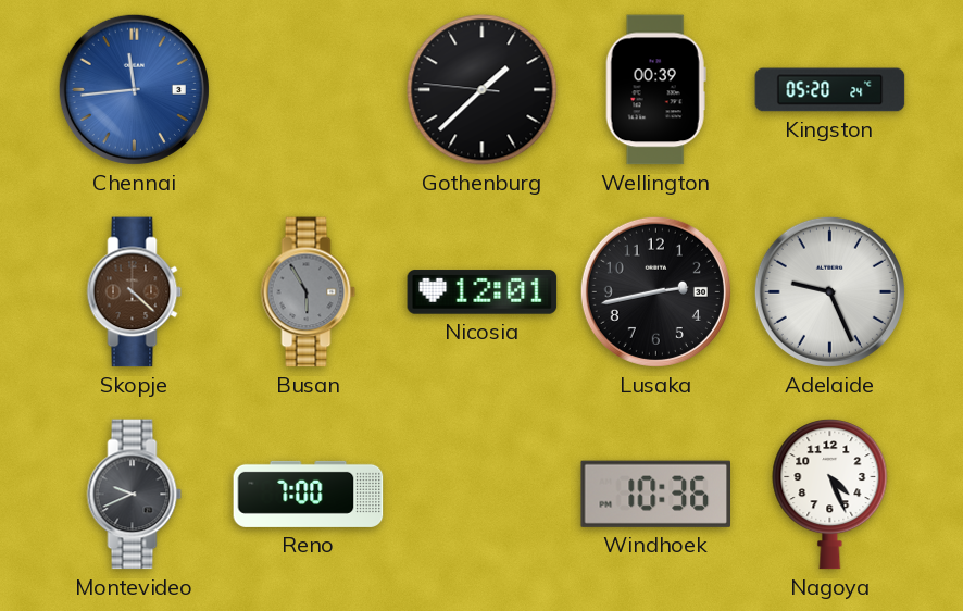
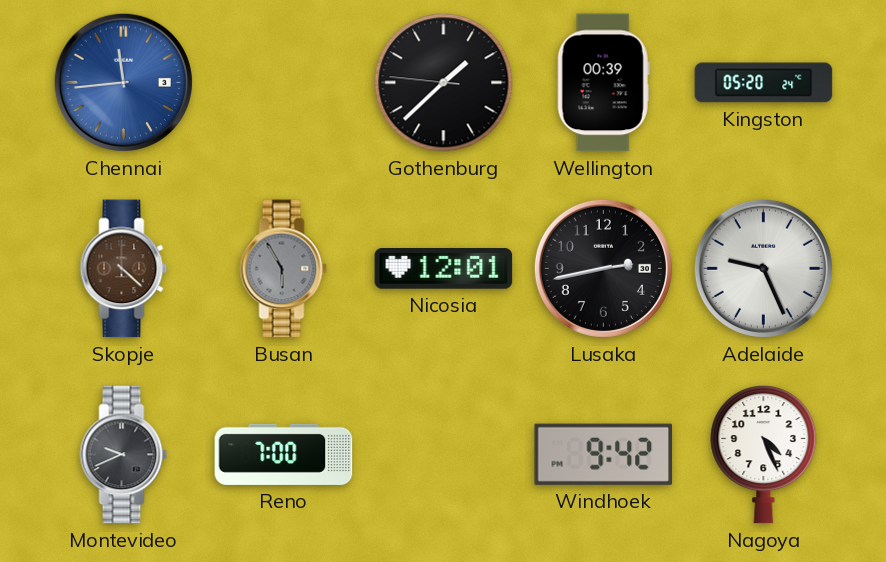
Windhoek: 10:36 -> 9:42 (603, 454)
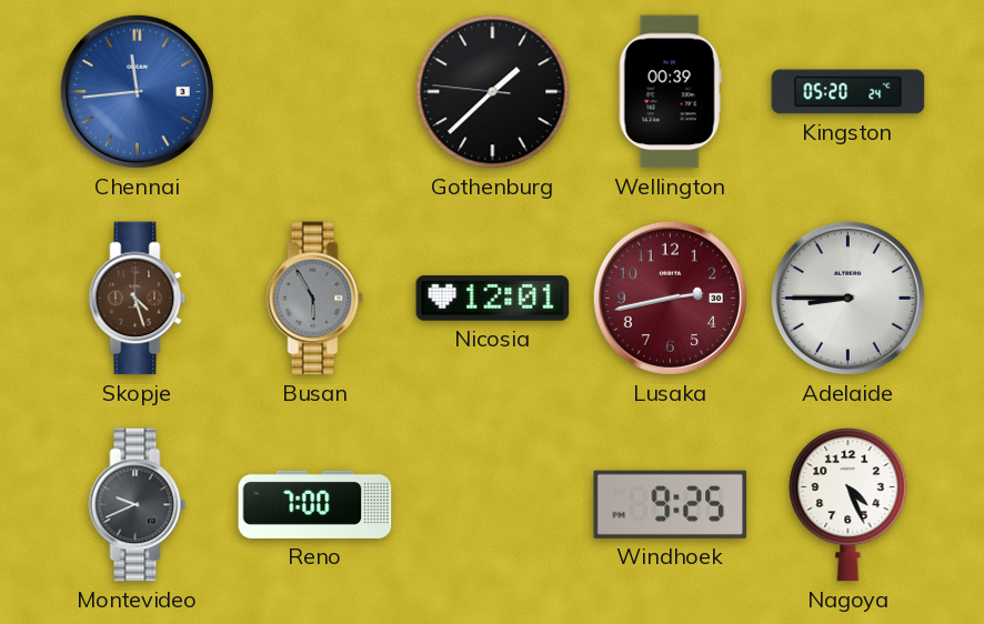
Skopje: 4:22 -> 4:27 (138, 299)
Lusaka dial: black -> burgundy (670, 298)
Adelaide: 9:26 -> 8:45 (847, 298)
Windhoek: 9:42 -> 9:25 (670, 504)
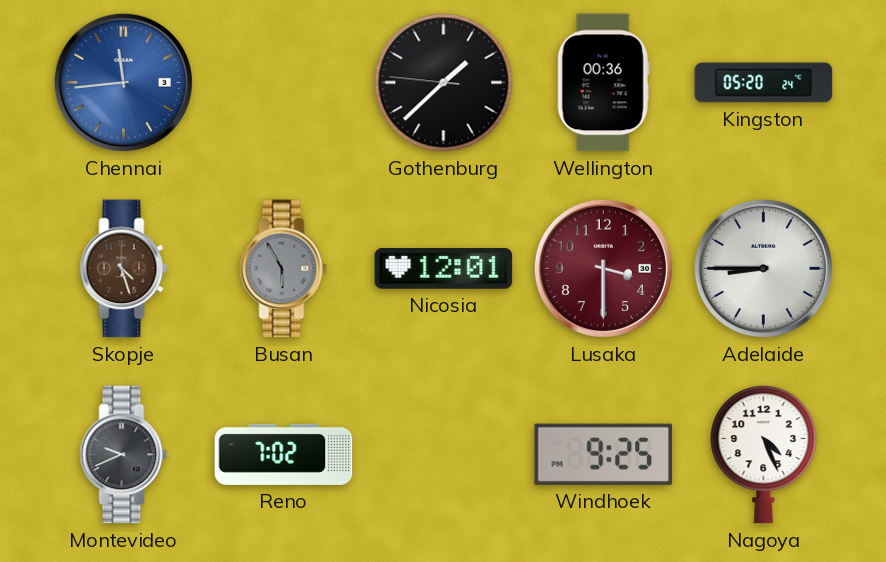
Wellington: 00:39 -> 00:36 (603, 83)
Lusaka: 2:43 -> 3:30 (603, 268)
Reno: 7:00 -> 7:02 (284, 454)
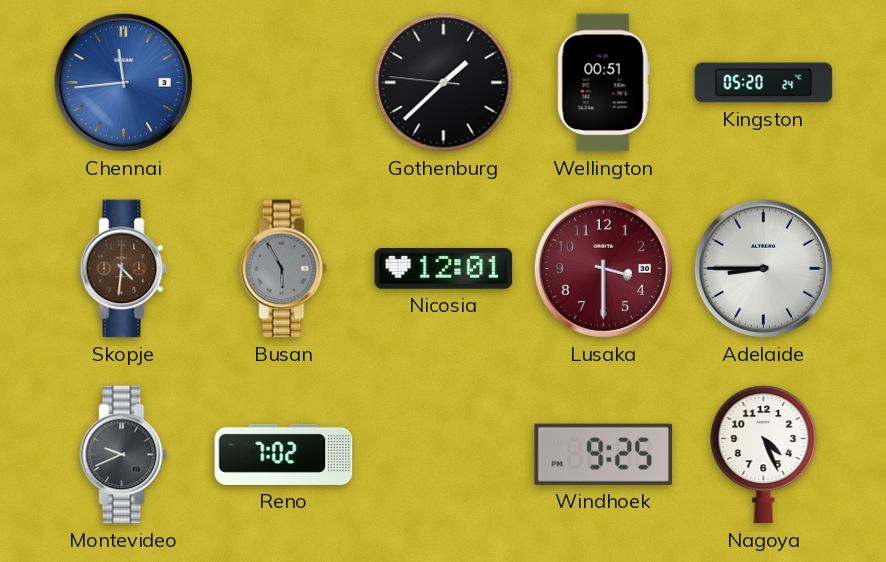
Wellington: 00:36 -> 00:51 (603, 83)
Skopje: 4:27 -> 4:31 (124, 269)
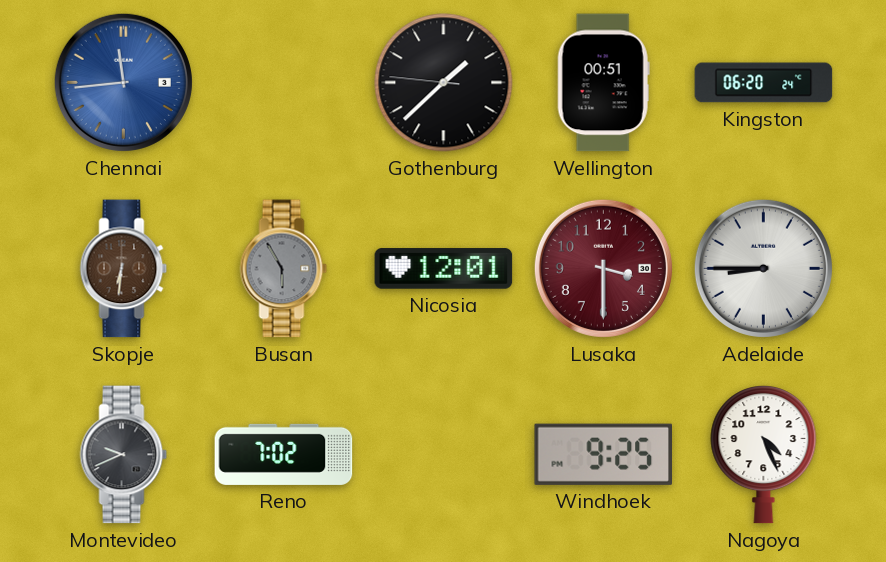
Kingston: 05:20 -> 06:20 (764, 83)
Skopje: 4:31 -> 6:31 (124, 269)
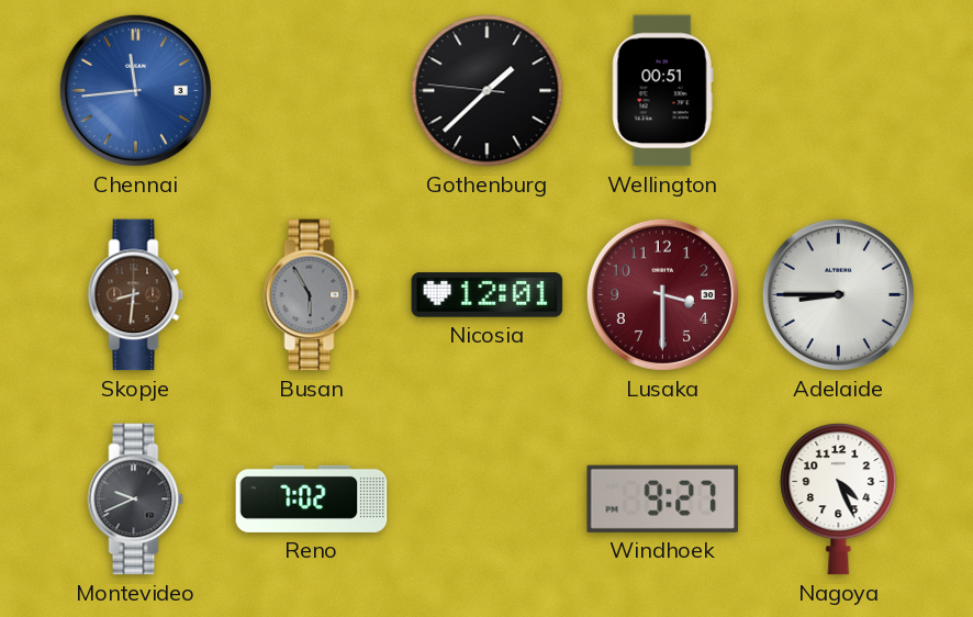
Kingston: 06:20 -> none (764, 83)
Skopje: 6:31 -> 8:31 (136, 295)
Windhoek: 9:25 -> 9:27 (662, 498)
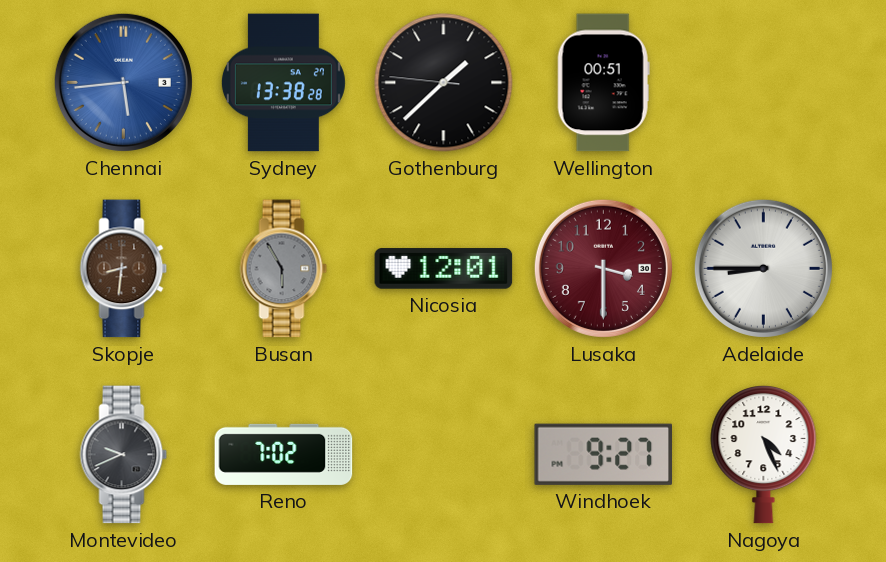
Chennai: 11:44 -> 5:44 (123, 82)
Sydney: none -> 13:38 (283, 83)
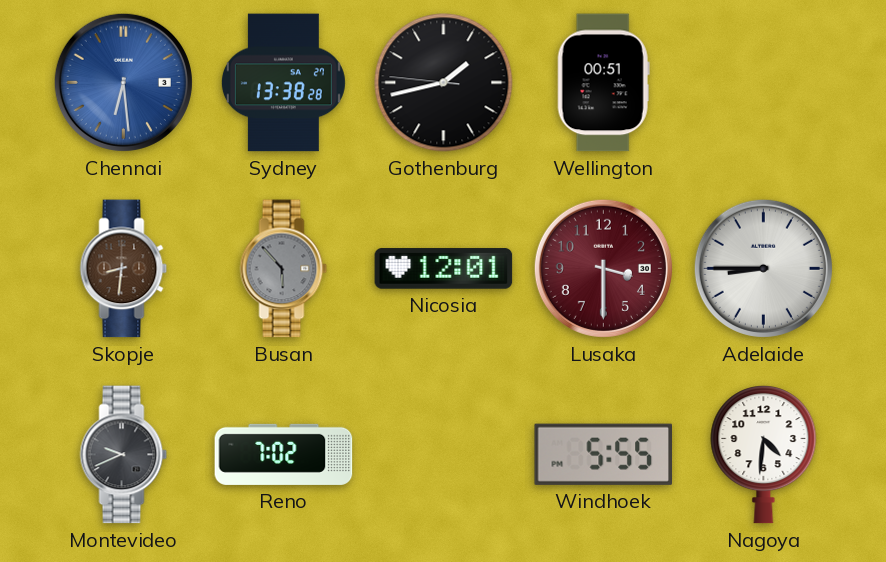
Chennai: 5:44 -> 6:29 (123, 82)
Gothenburg: 1:37 -> 1:42 (444, 83)
Busan: 5:55 -> 5:53 (284, 269)
Windhoek: 9:27 -> 5:55 (603, 454)
Nagoya: 4:26 -> 4:31 (764, 455)
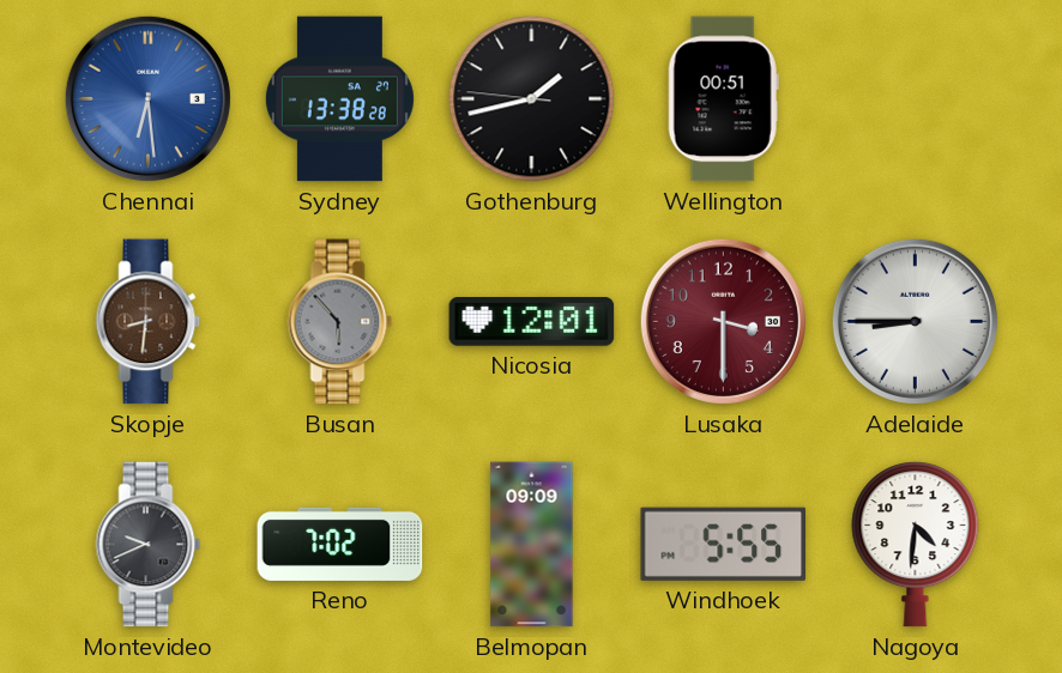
Belmopan: none -> 09:09 (532, 545)
